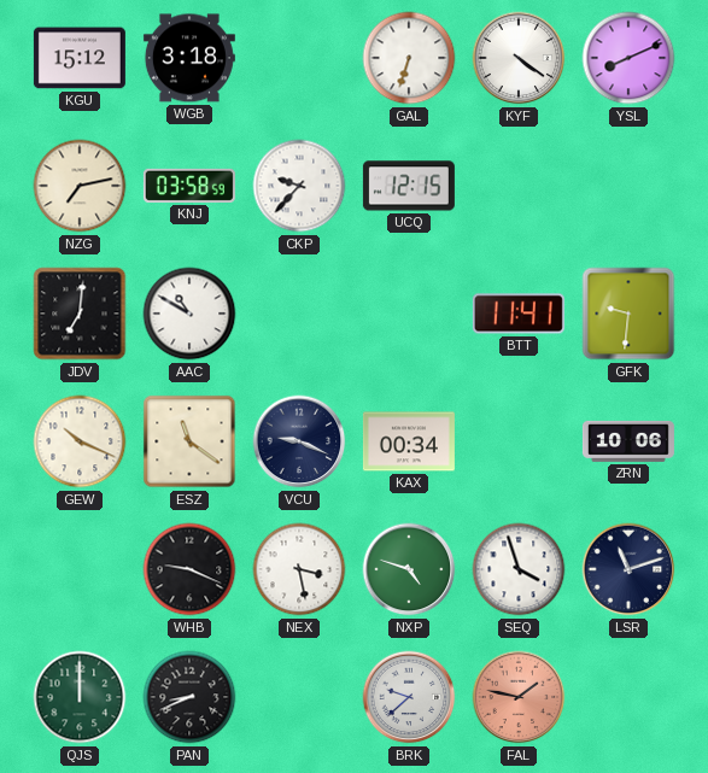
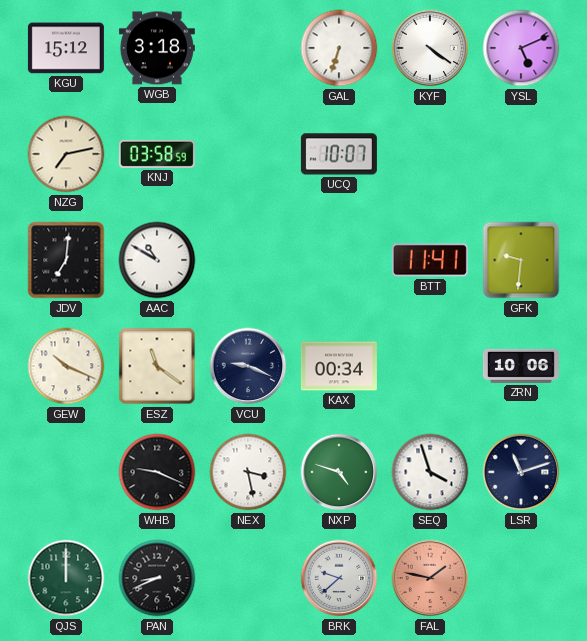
YSL: 8:11 -> 5:11 (521, 48)
CKP: 9:37 -> none (299, 186)
UCQ: 12:15 -> 10:07 (339, 154)
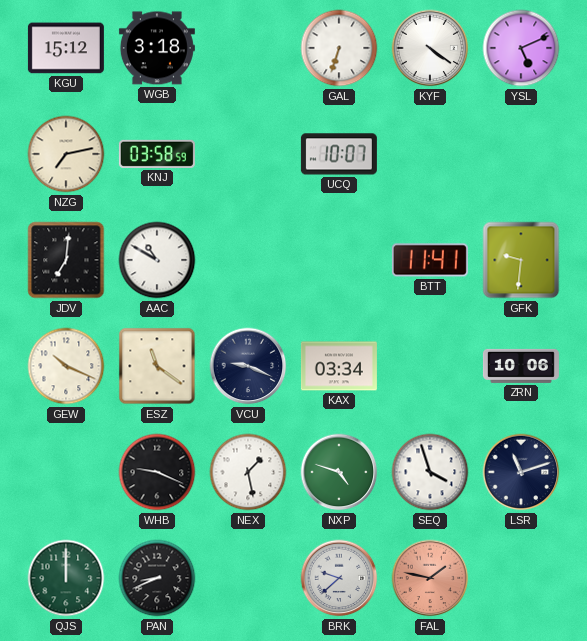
KAX: 00:34 -> 03:34 (339, 366)
NEX: 3:28 -> 1:28 (248, 472)
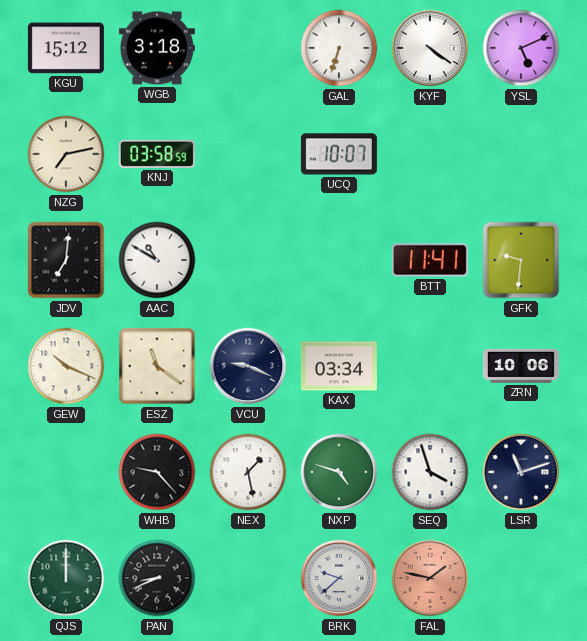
WHB: 9:19 -> 9:23 (157, 472)
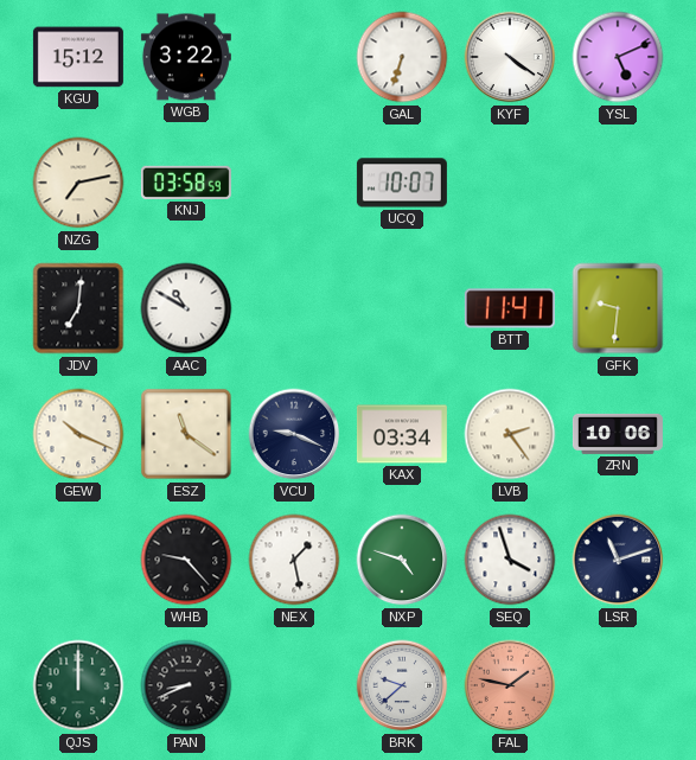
WGB: 3:18 -> 3:22 (186, 57)
LVB: none -> 2:24 (510, 434)
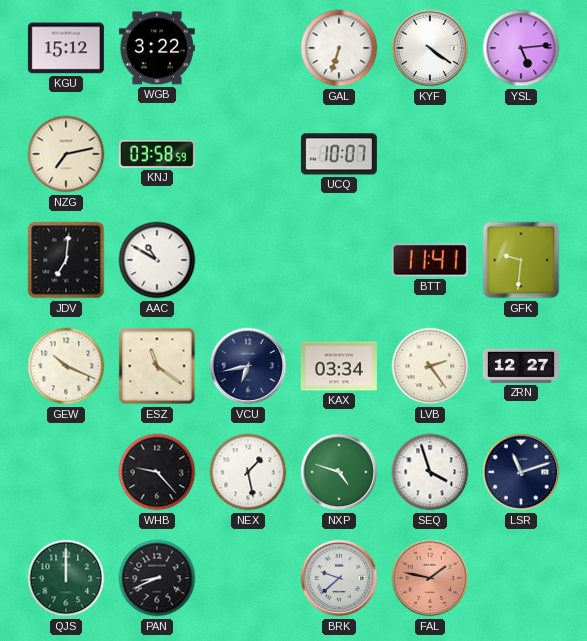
YSL: 5:11 -> 5:14 (521, 48)
VCU: 9:19 -> 6:43 (248, 366)
ZRN: 10:06 -> 12:27 (521, 366)
